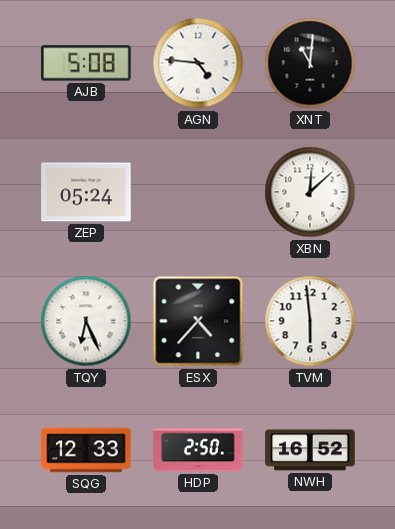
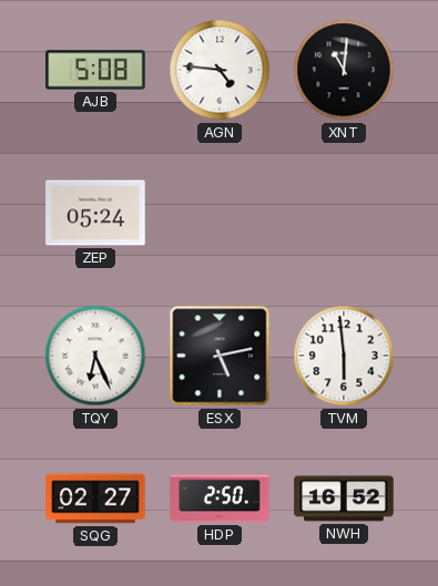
XBN: 12:08 -> none (310, 192)
ESX: 4:37 -> 5:13 (220, 356)
SQG: 12:33 -> 02:27 (95, 498)
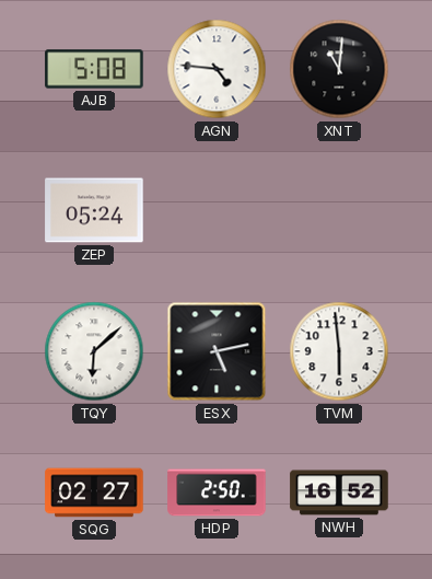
TQY: 6:26 -> 6:08 (94, 351)
